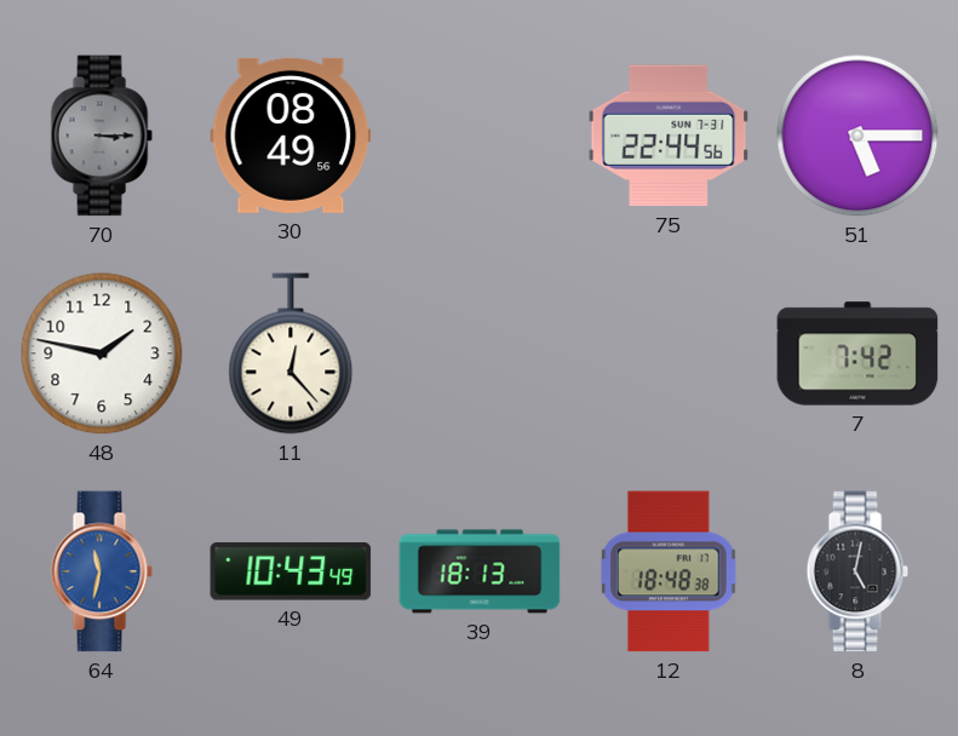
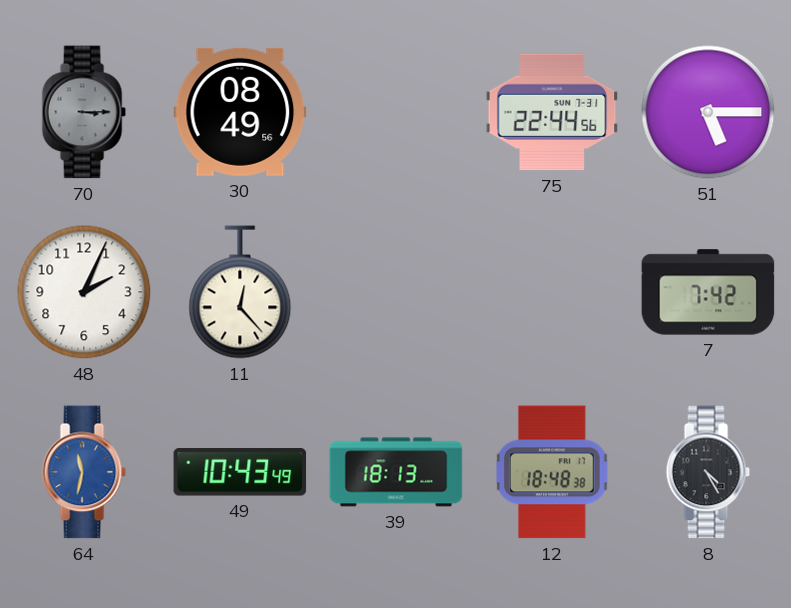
48: 1:47 -> 2:04 (84, 292)
8: 5:02 -> 4:25 (708, 472)
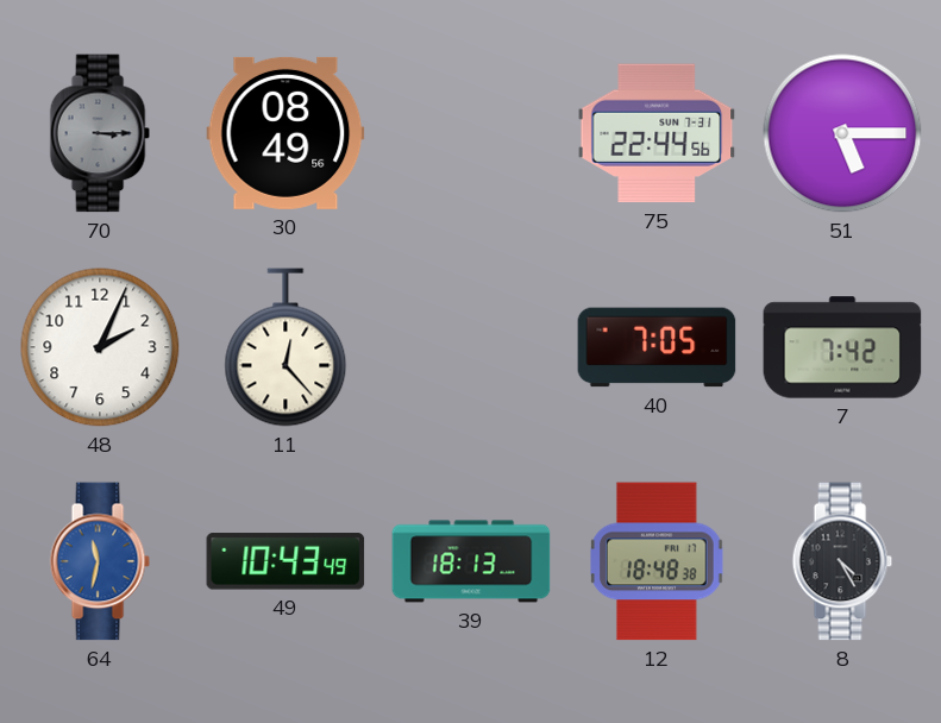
40: none -> 7:05 (657, 347)
